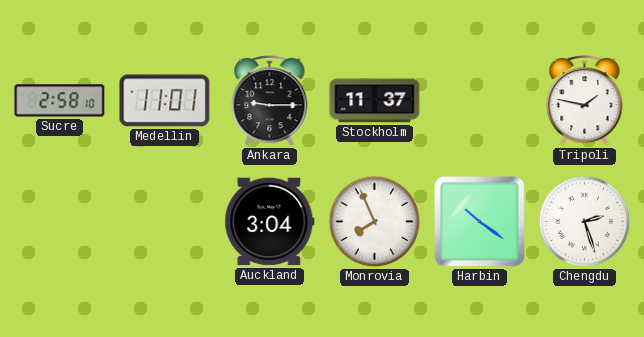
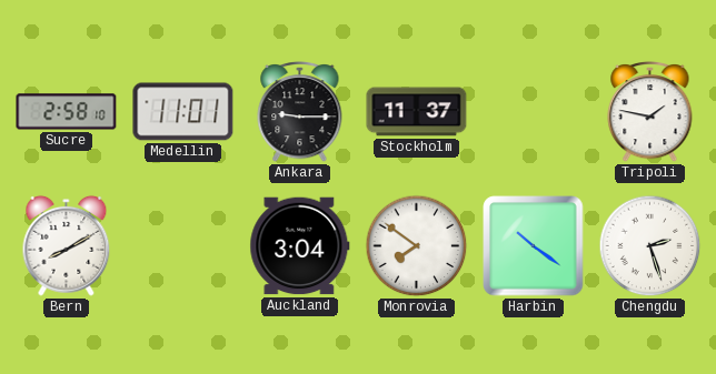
Bern: none -> 8:10 (67, 245)
Monrovia: 7:56 -> 7:51 (417, 246)
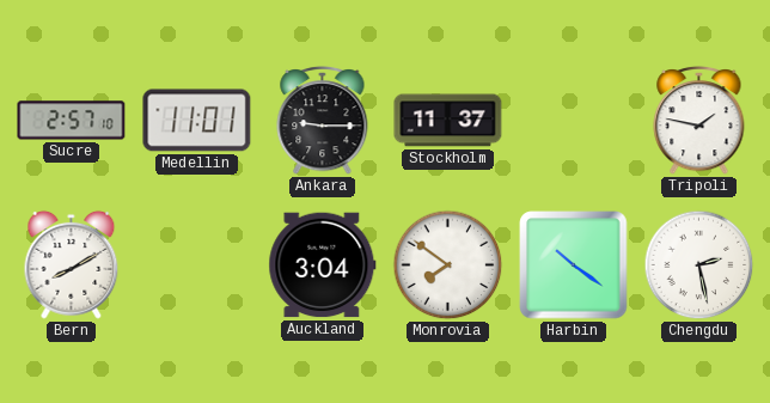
Sucre: 2:58 -> 2:57 (72, 121)
Chengdu: 2:27 -> 2:28 (699, 265)
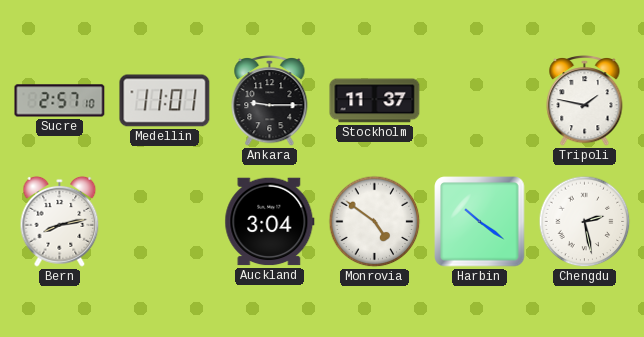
Bern: 8:10 -> 8:13 (60, 221)
Monrovia: 7:51 -> 4:51 (375, 222)
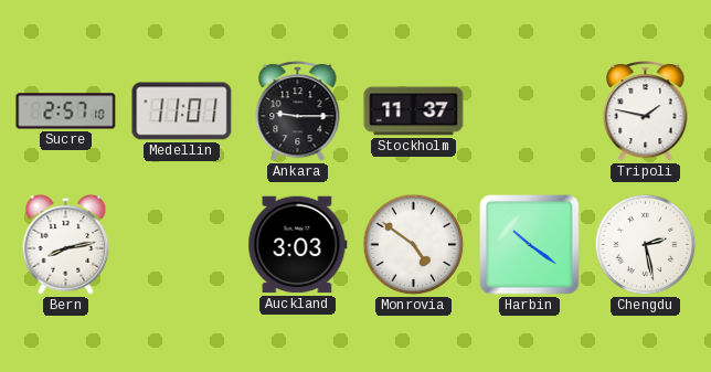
Auckland: 3:04 -> 3:03 (298, 245)
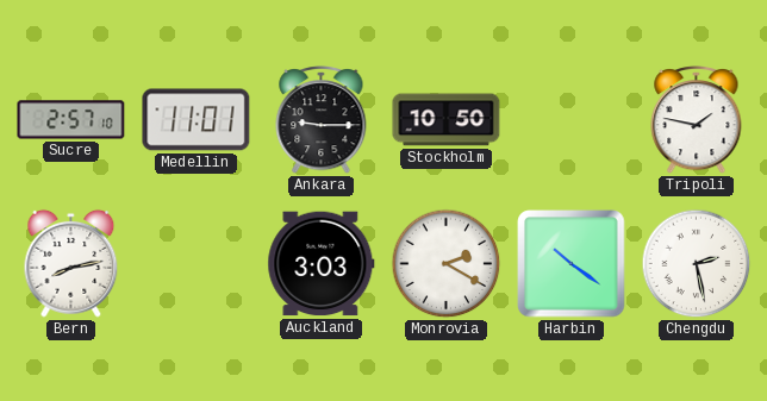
Stockholm: 11:37 -> 10:50 (447, 120)
Monrovia: 4:51 -> 2:20 (447, 264)
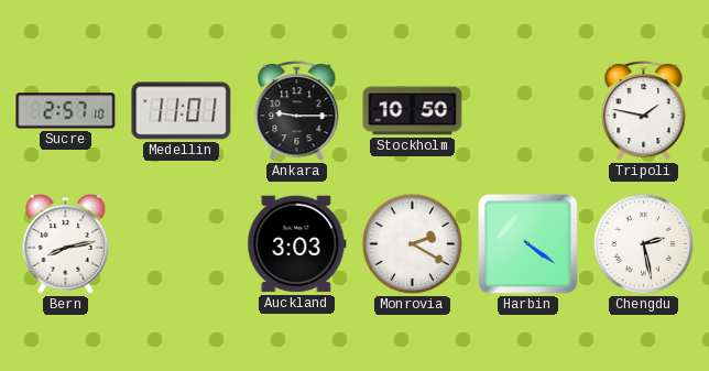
Harbin: 10:21 -> 4:21 (528, 244)
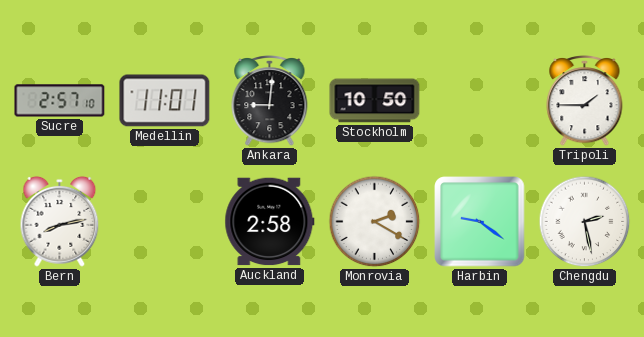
Ankara: 9:15 -> 9:01 (270, 100)
Tripoli: 1:47 -> 1:45 (585, 100)
Auckland: 3:03 -> 2:58 (270, 222)
Harbin: 4:21 -> 9:21 (480, 222)
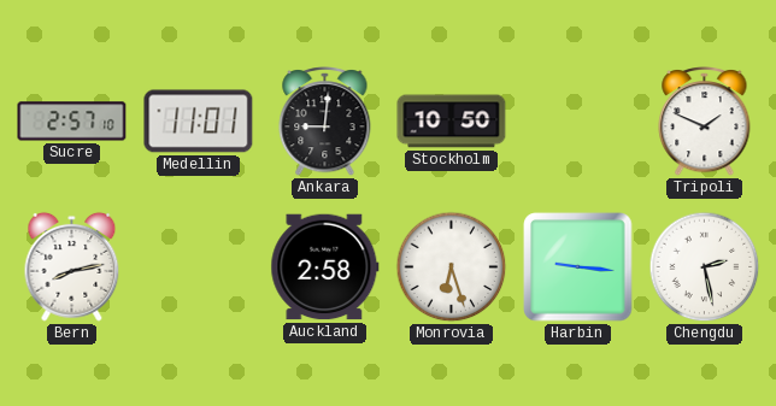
Tripoli: 1:45 -> 1:49 (705, 120)
Monrovia: 2:20 -> 6:27 (452, 267)
Harbin: 9:21 -> 9:16 (578, 267)
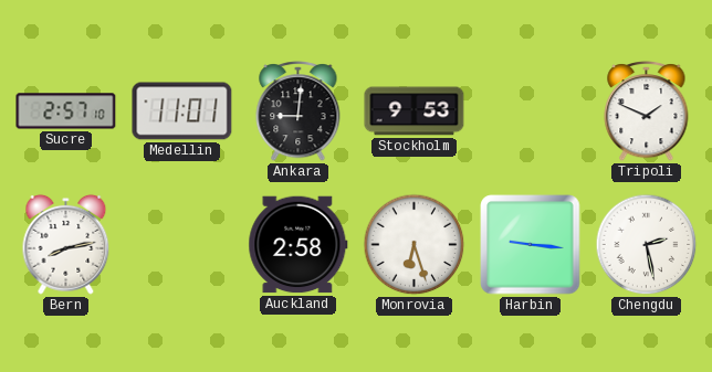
Stockholm: 10:50 -> 9:53 (415, 111)
